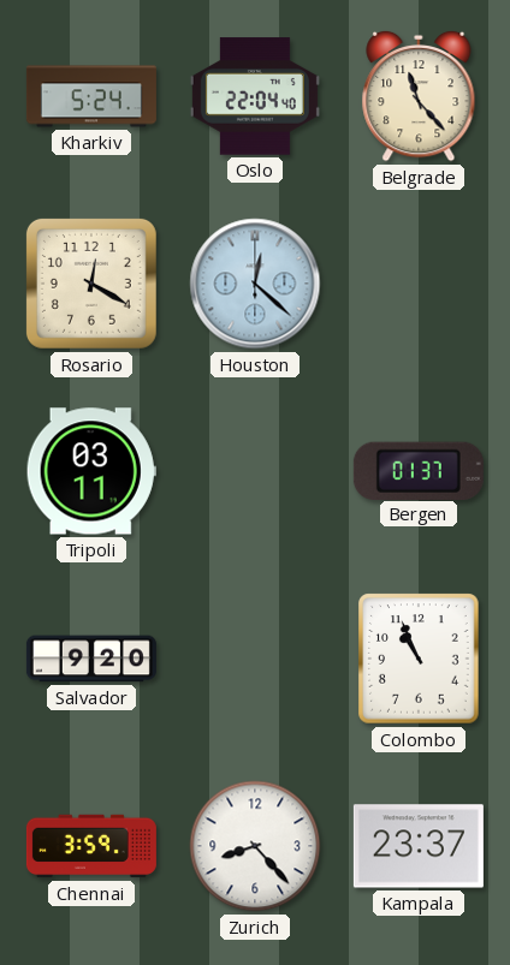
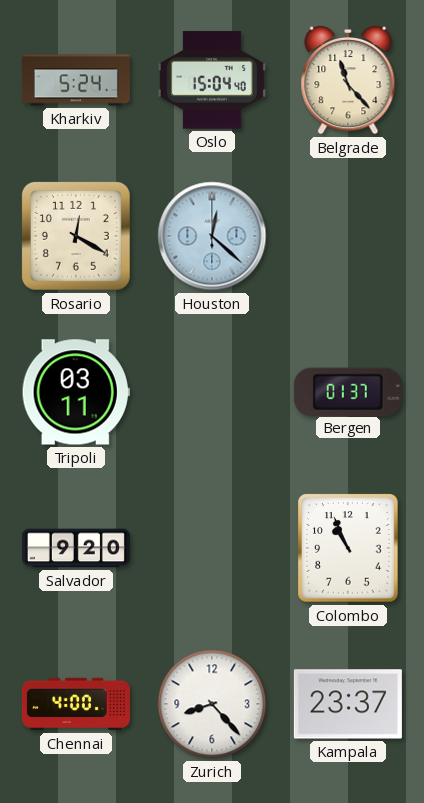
Oslo: 22:04 -> 15:04 (212, 80)
Chennai: 3:59 -> 4:00 (76, 704)
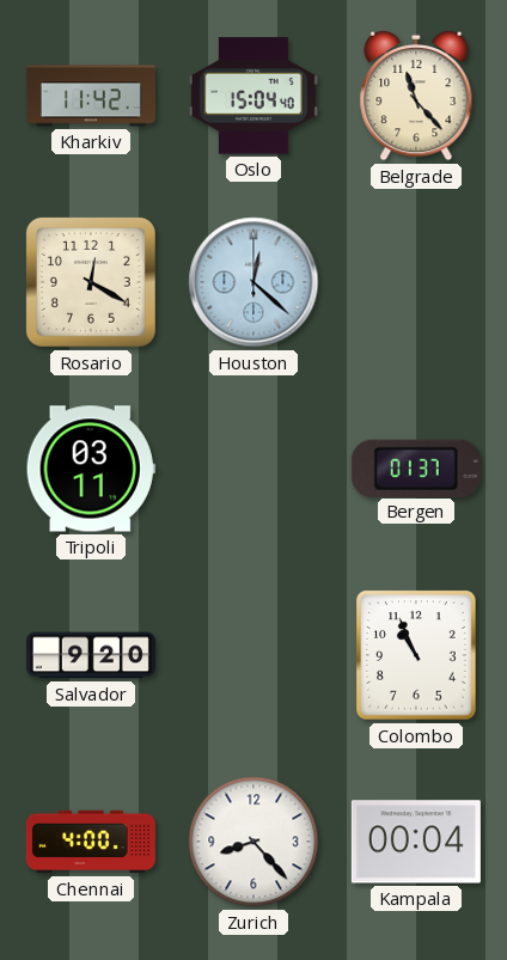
Kharkiv: 5:24 -> 11:42 (91, 96)
Kampala: 23:37 -> 00:04 (416, 842)
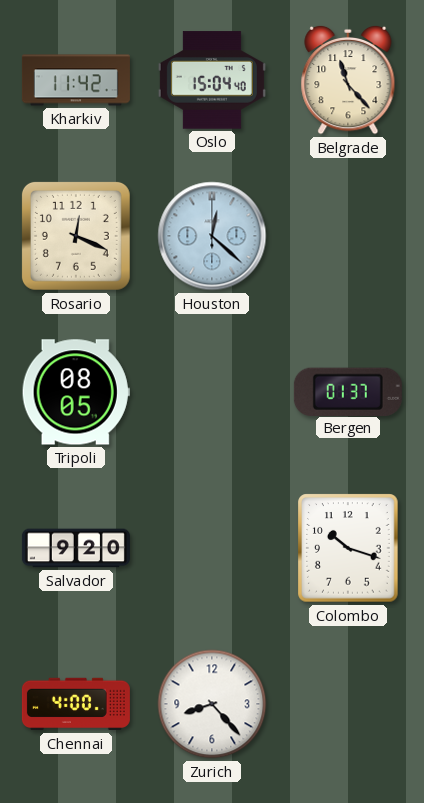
Rosario: 12:20 -> 12:19 (76, 236)
Tripoli: 03:11 -> 08:05 (76, 392)
Colombo: 10:56 -> 10:18 (348, 548)
Kampala: 00:04 -> none (416, 842)
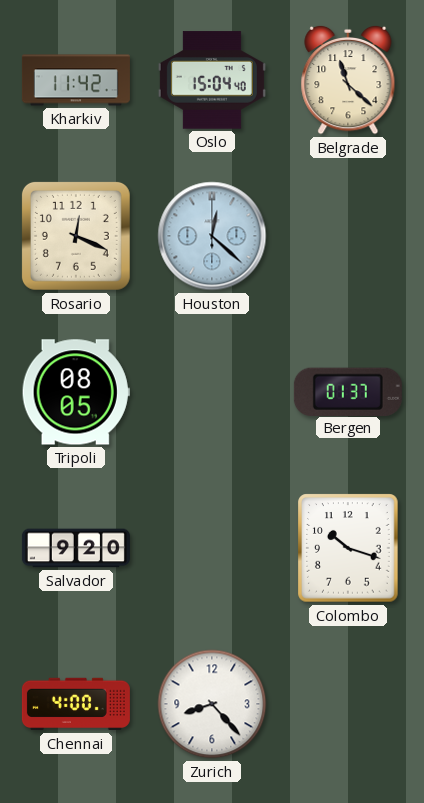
Belgrade: 11:23 -> 11:22 (348, 80)
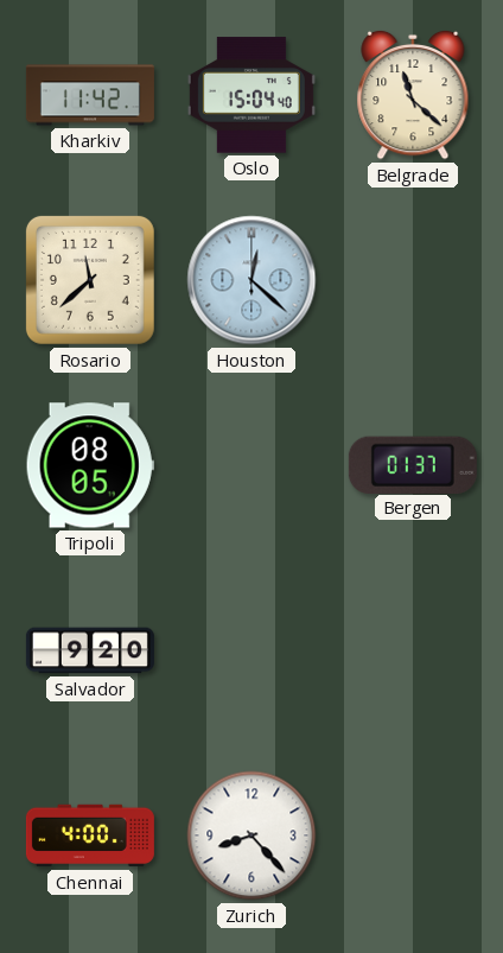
Rosario: 12:19 -> 11:38 (90, 280)
Colombo: 10:18 -> none (348, 548)
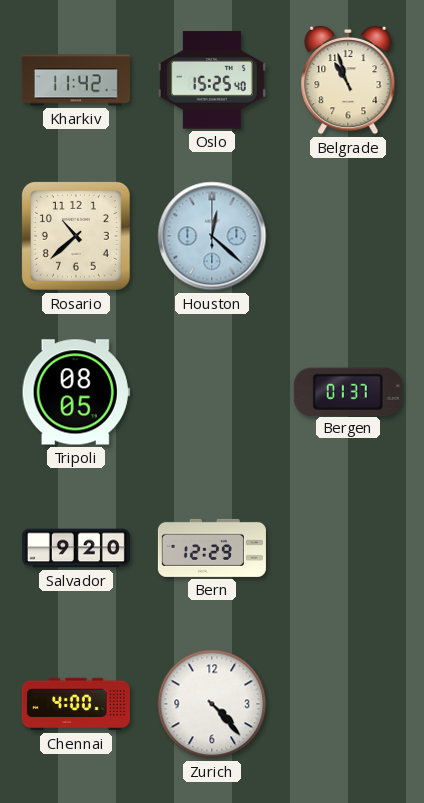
Oslo: 15:04 -> 15:25 (212, 80)
Belgrade: 11:22 -> 10:57 (348, 80)
Rosario: 11:38 -> 10:38 (76, 236)
Bern: none -> 12:29 (212, 548)
Zurich: 8:23 -> 4:23 (212, 704)
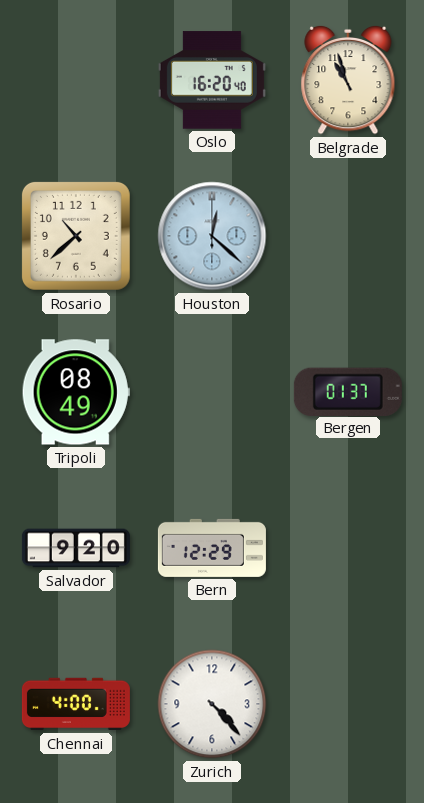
Kharkiv: 11:42 -> none (76, 80)
Oslo: 15:25 -> 16:20 (212, 80)
Tripoli: 08:05 -> 08:49 (76, 392)
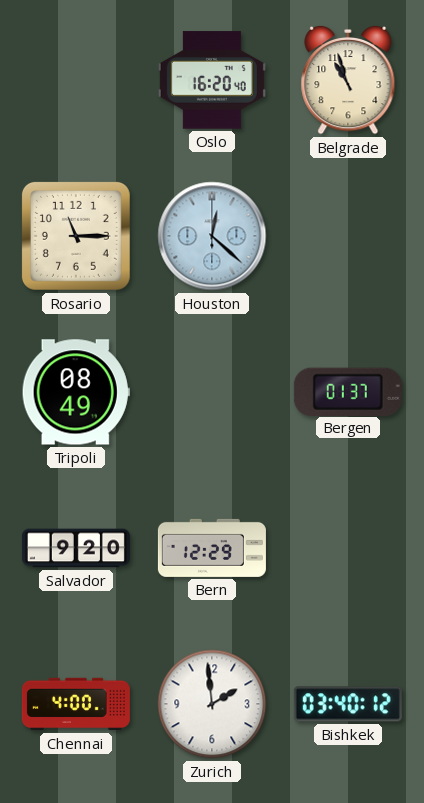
Rosario: 10:38 -> 11:15 (76, 236)
Zurich: 4:23 -> 1:59 (212, 704)
Bishkek: none -> 03:40 (348, 704)
